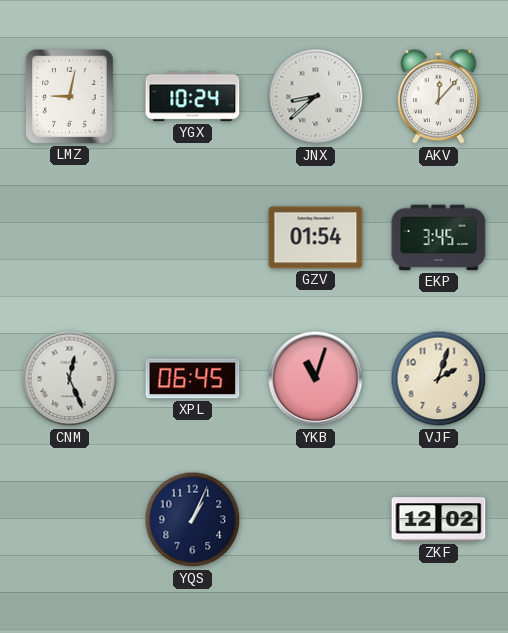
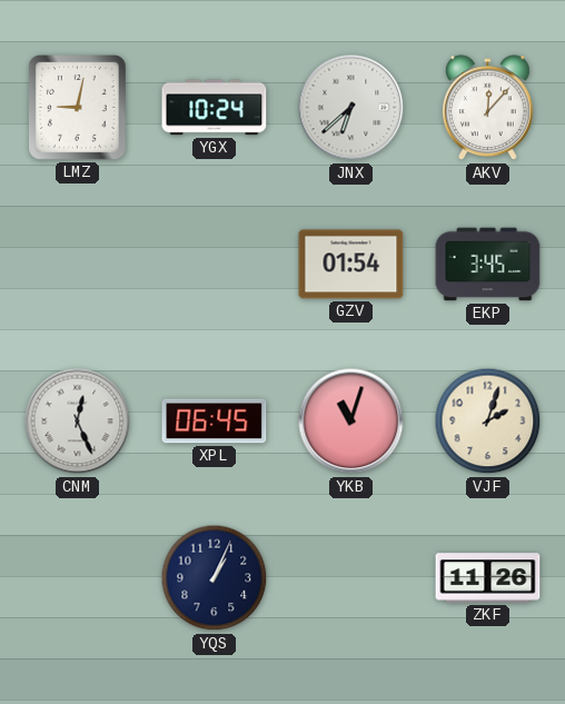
JNX: 8:38 -> 6:38 (351, 108)
ZKF: 12:02 -> 11:26 (488, 578)
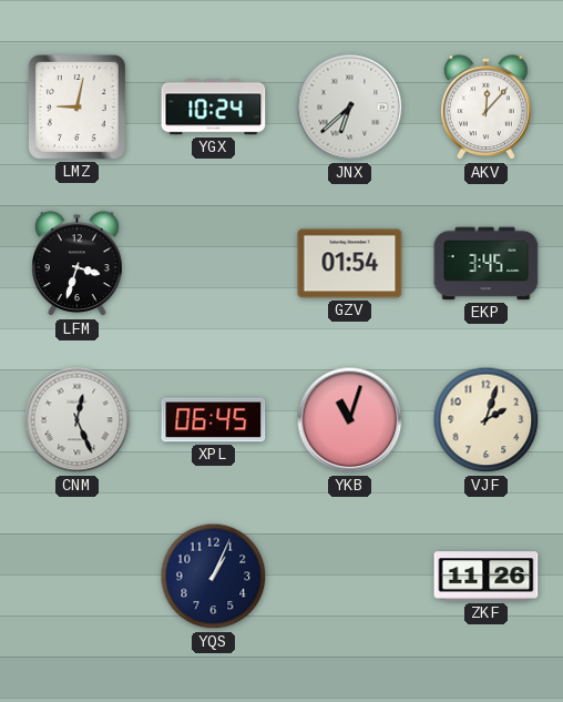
LFM: none -> 3:33 (78, 264)
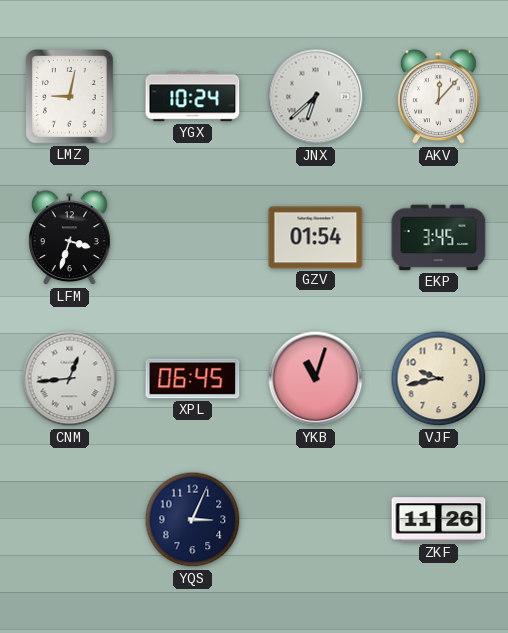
CNM: 12:26 -> 12:44 (70, 379)
VJF: 2:03 -> 9:43 (439, 379)
YQS: 1:04 -> 3:04 (193, 520)
